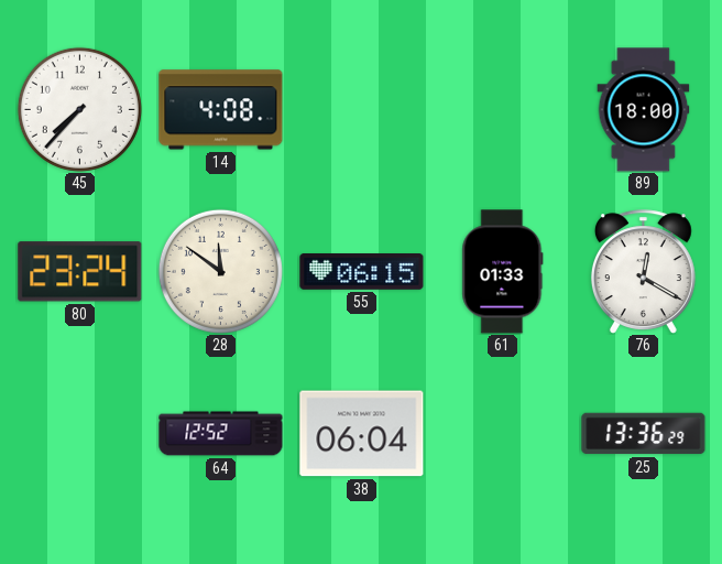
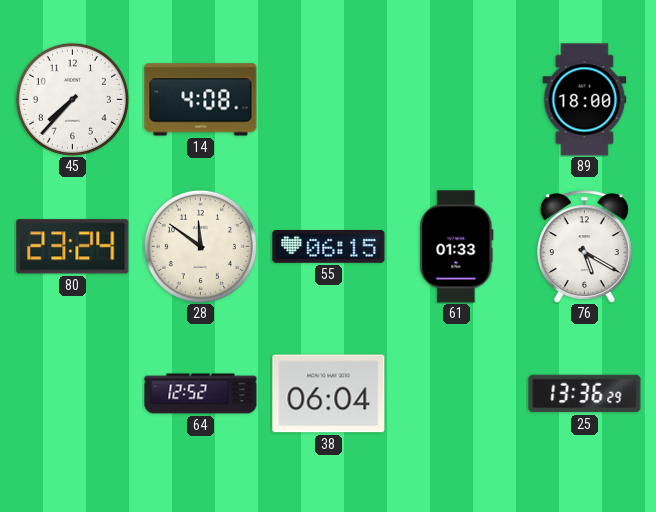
76: 12:20 -> 5:20 (584, 247)
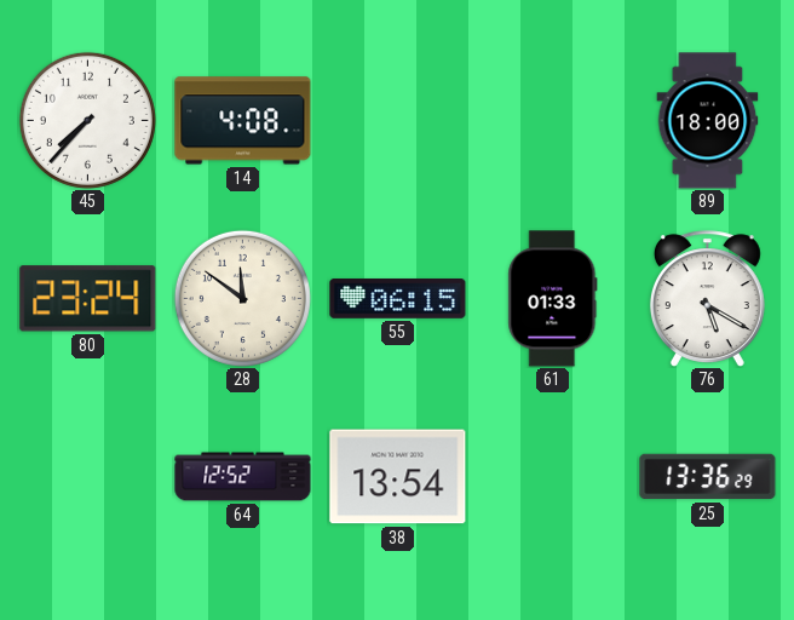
38: 06:04 -> 13:54 (398, 477)
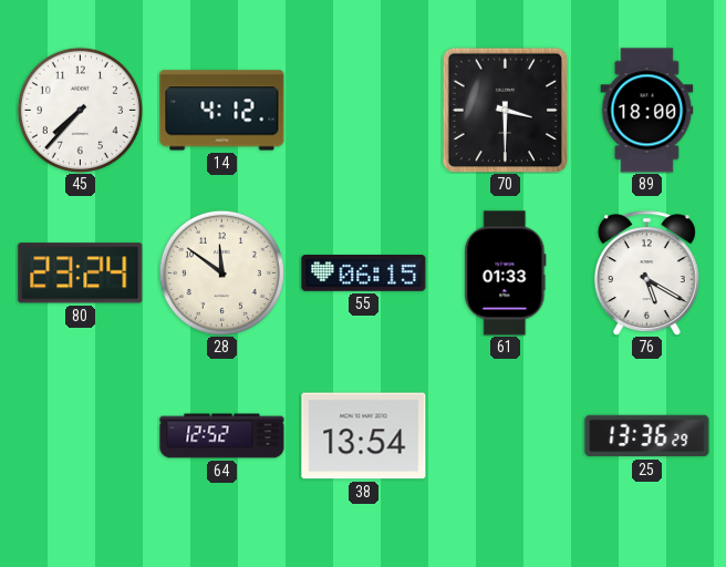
14: 4:08 -> 4:12 (222, 111)
70: none -> 3:30 (505, 110)
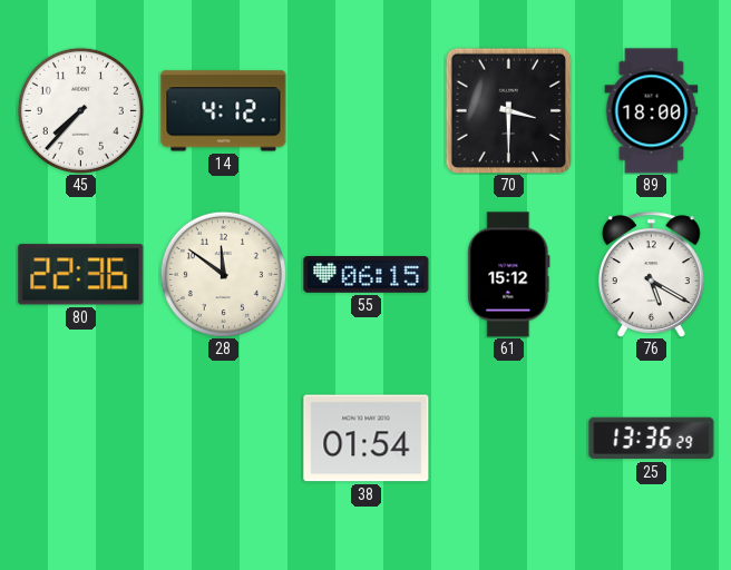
80: 23:24 -> 22:36 (81, 275)
61: 01:33 -> 15:12 (509, 275)
64: 12:52 -> none (222, 436)
38: 13:54 -> 01:54 (367, 439)
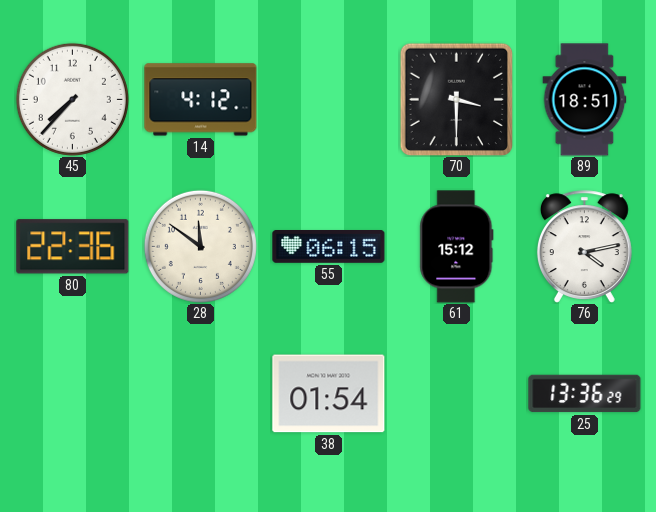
89: 18:00 -> 18:51 (585, 100)
76: 5:20 -> 4:13 (584, 247)
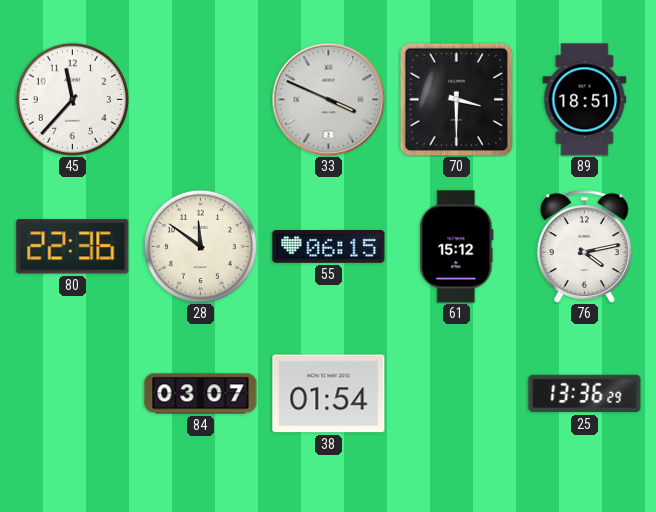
45: 7:37 -> 11:37 (72, 99)
14: 4:12 -> none (201, 100)
33: none -> 3:49 (328, 99)
84: none -> 03:07 (201, 394)
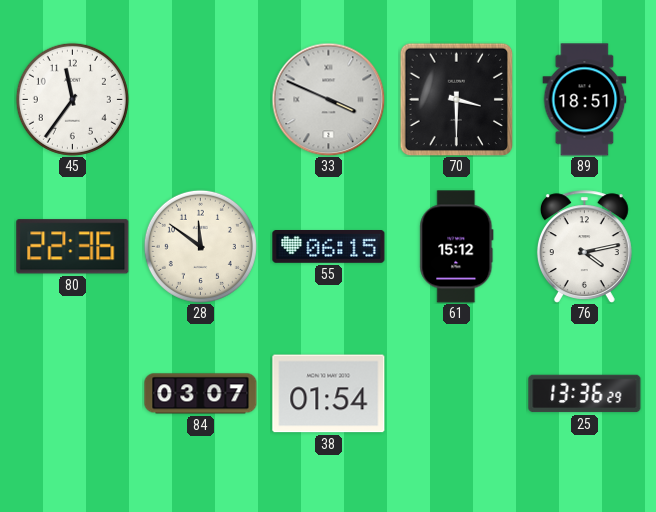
45: 11:37 -> 11:36 (72, 99)
